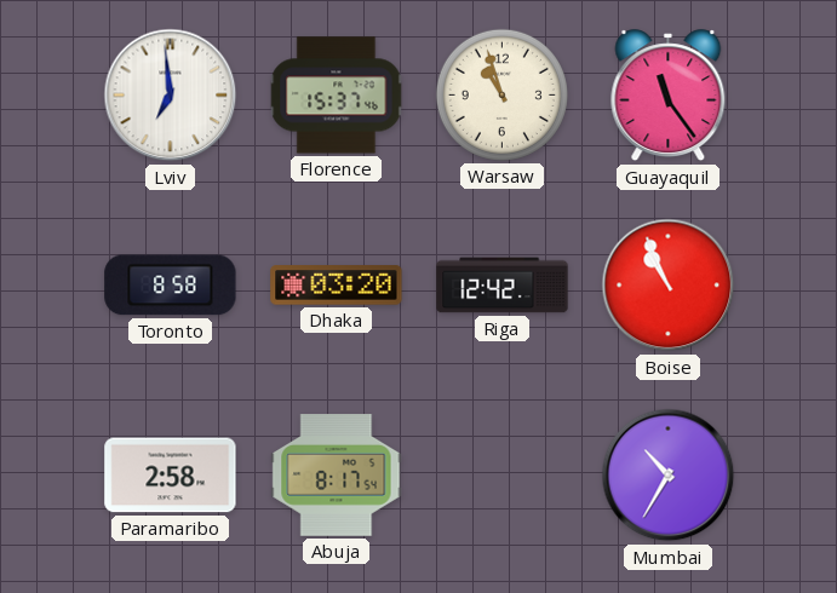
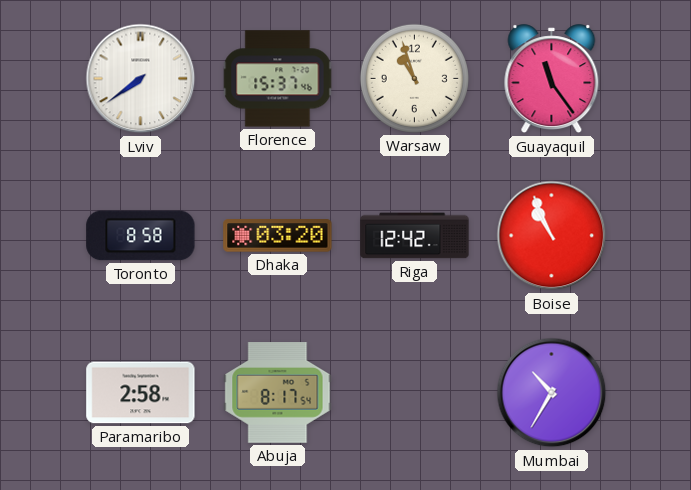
Lviv: 6:59 -> 7:39 (141, 79)
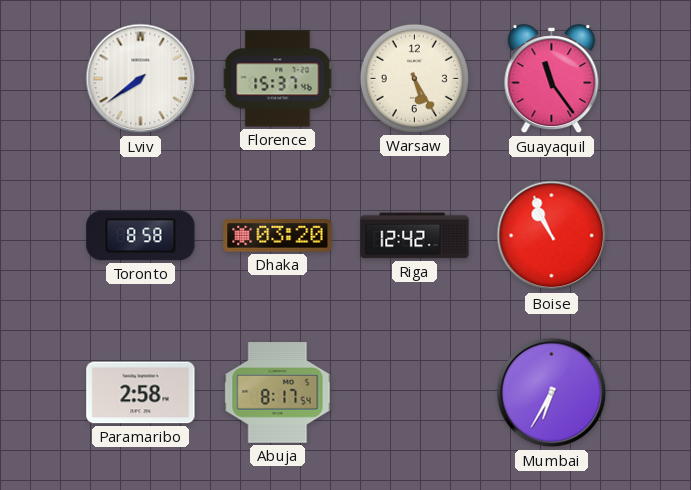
Warsaw: 10:57 -> 5:25 (414, 78)
Mumbai: 10:35 -> 6:35 (552, 393)
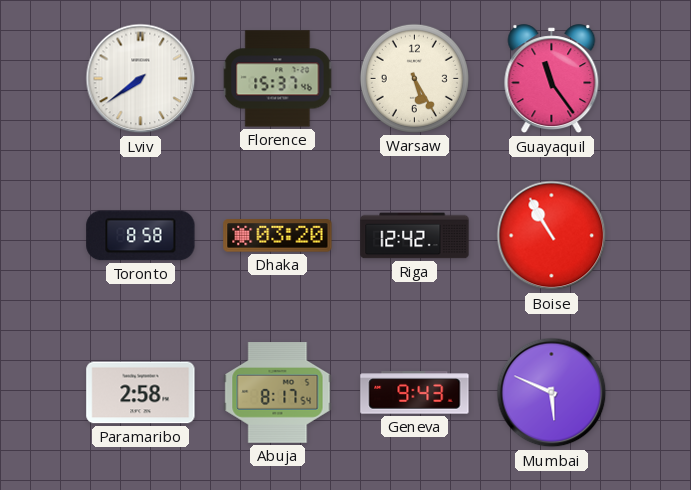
Boise: 10:56 -> 10:55 (552, 236)
Geneva: none -> 9:43 (415, 393)
Mumbai: 6:35 -> 5:49 (552, 393)
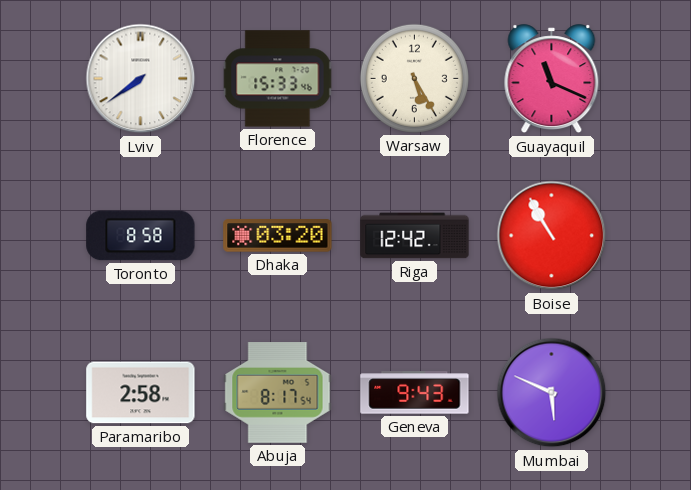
Florence: 15:37 -> 15:33 (278, 79)
Guayaquil: 11:24 -> 11:19 (552, 79)
